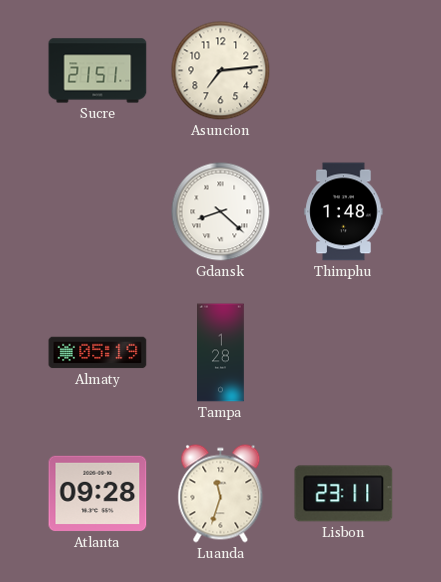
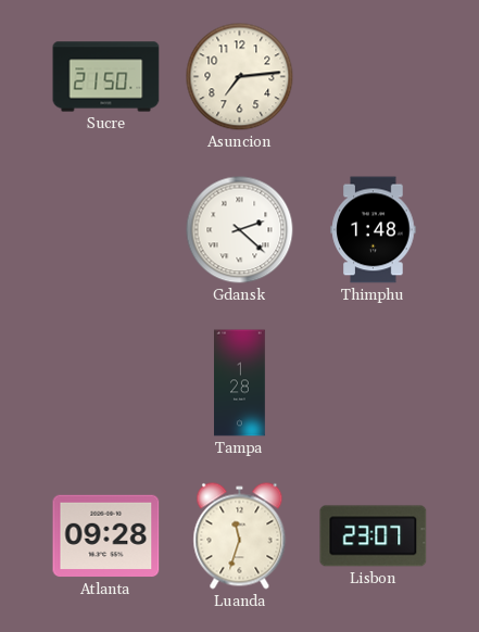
Sucre: 21:51 -> 21:50 (106, 77)
Gdansk: 8:22 -> 2:22 (240, 230)
Almaty: 05:19 -> none (98, 353)
Lisbon: 23:11 -> 23:07 (374, 536)
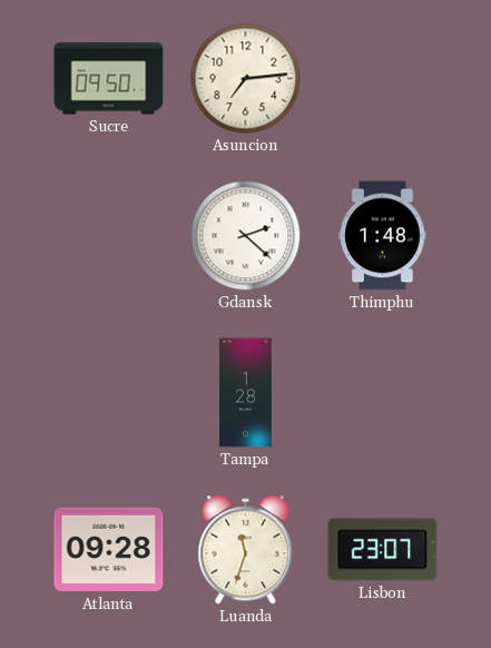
Sucre: 21:50 -> 09:50 (109, 79)
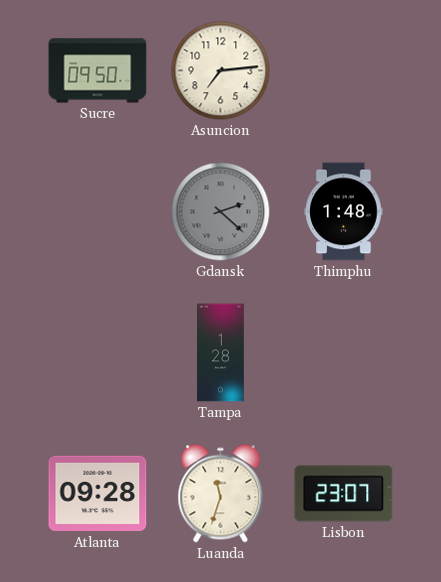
Gdansk dial: white -> grey (221, 212)
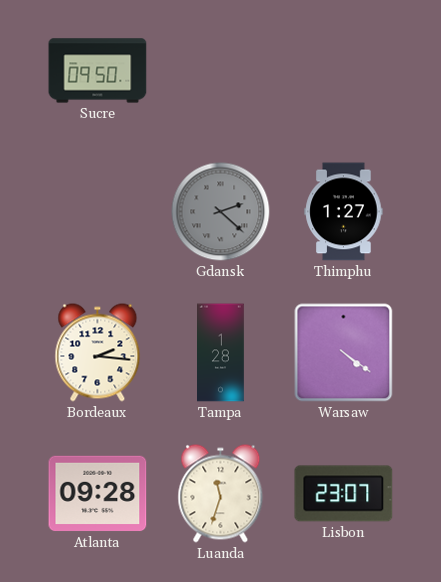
Asuncion: 7:14 -> none (221, 71)
Thimphu: 1:48 -> 1:27 (344, 212)
Bordeaux: none -> 2:16 (98, 353)
Warsaw: none -> 4:21 (344, 353)
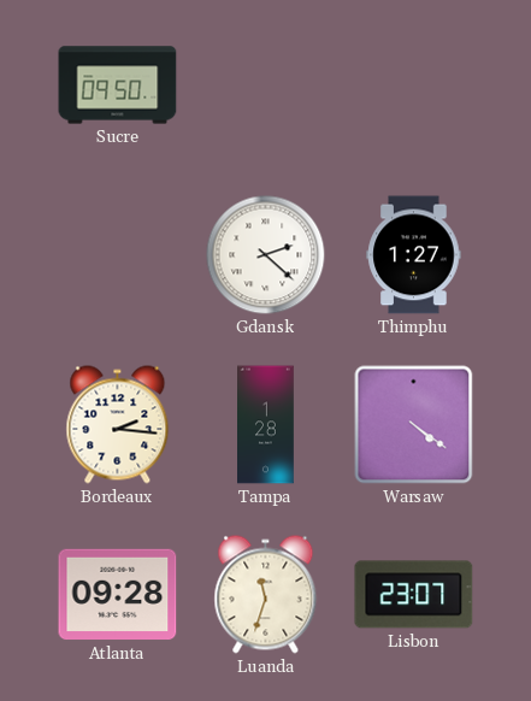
Gdansk dial: grey -> white (266, 255)
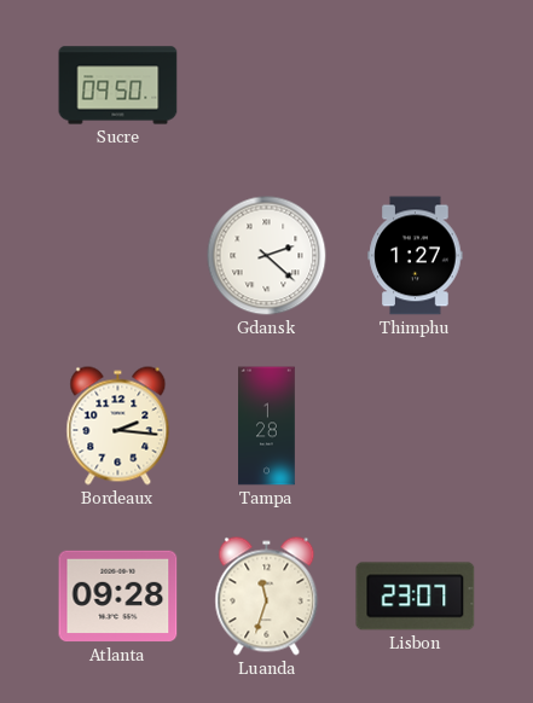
Warsaw: 4:21 -> none (414, 425)
